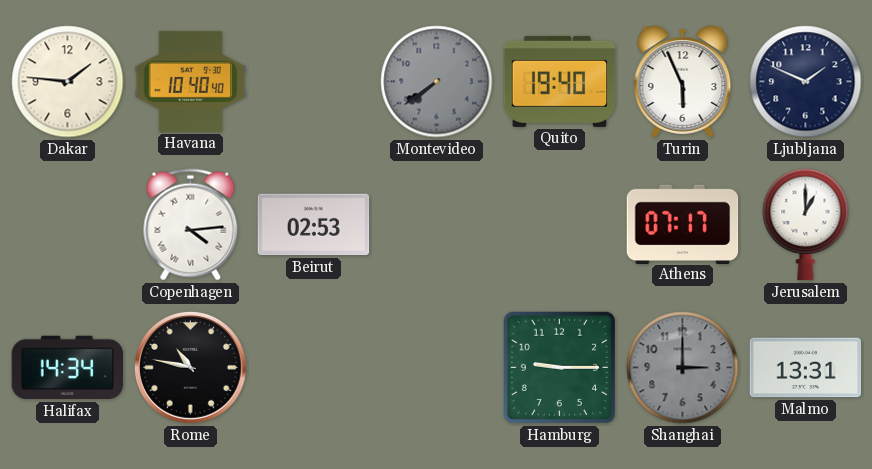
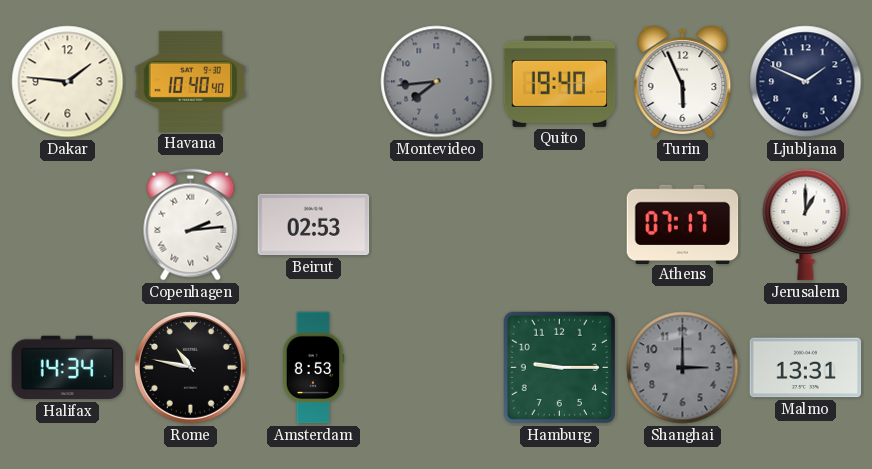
Montevideo: 7:39 -> 7:44 (437, 82)
Copenhagen: 4:14 -> 2:14 (191, 225)
Amsterdam: none -> 8:53 (313, 368)
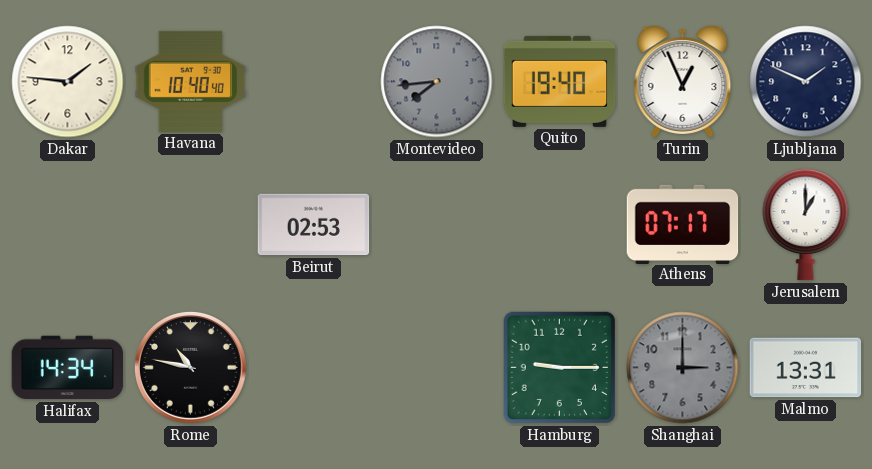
Turin: 5:56 -> 12:56 (683, 82)
Copenhagen: 2:14 -> none (191, 225)
Amsterdam: 8:53 -> none (313, 368)
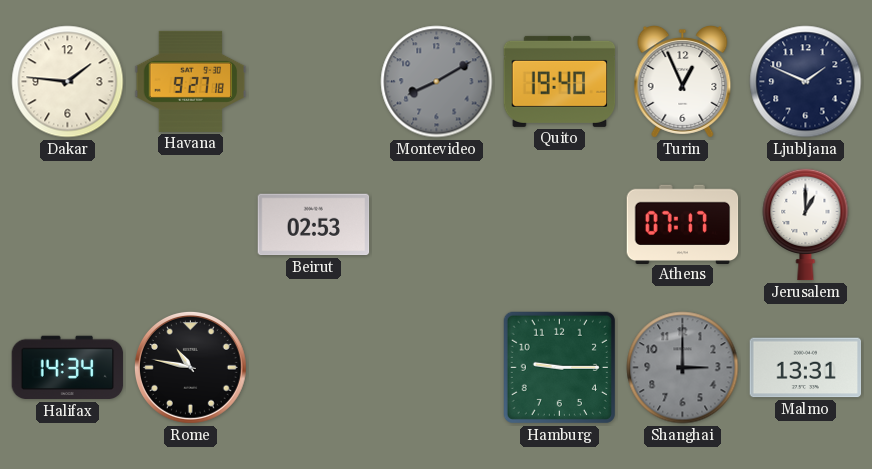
Havana: 10:40 -> 9:27 (191, 81)
Montevideo: 7:44 -> 8:10 (437, 82)
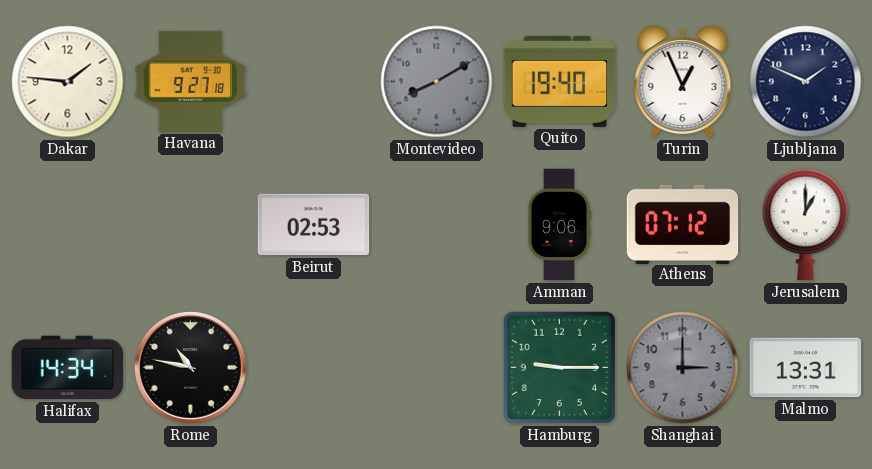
Amman: none -> 9:06 (559, 225)
Athens: 07:17 -> 07:12 (683, 224)
